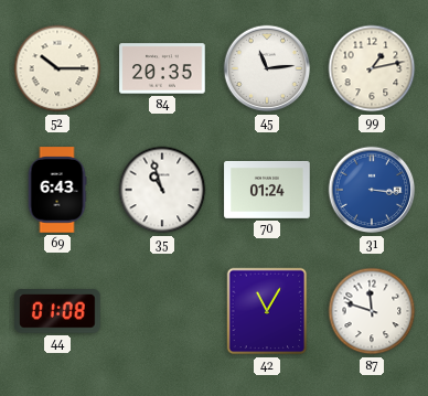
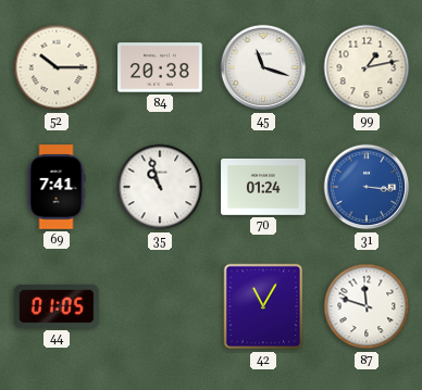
84: 20:35 -> 20:38 (160, 67)
45: 11:14 -> 11:18 (263, 67)
69: 6:43 -> 7:41 (57, 187)
44: 01:08 -> 01:05 (57, 307)
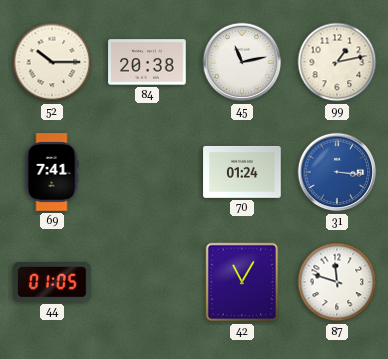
45: 11:18 -> 11:13 (242, 62)
35: 10:57 -> none (160, 187)
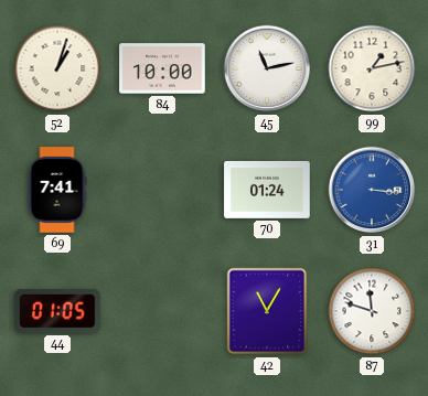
52: 10:15 -> 1:03 (57, 68)
84: 20:38 -> 10:00 (162, 68)
